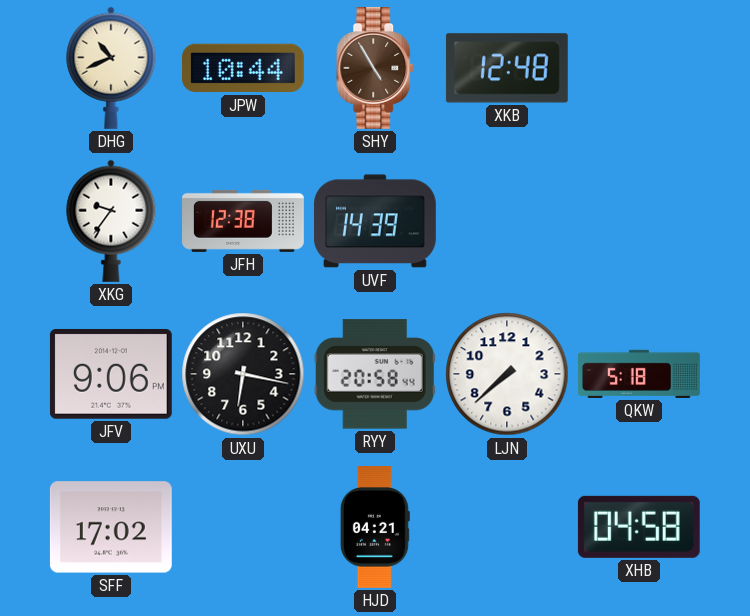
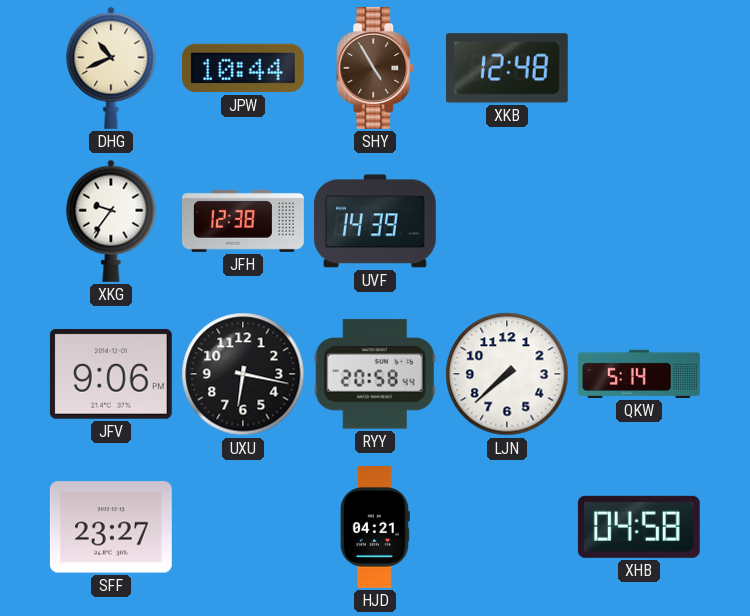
QKW: 5:18 -> 5:14 (640, 374)
SFF: 17:02 -> 23:27 (111, 527)
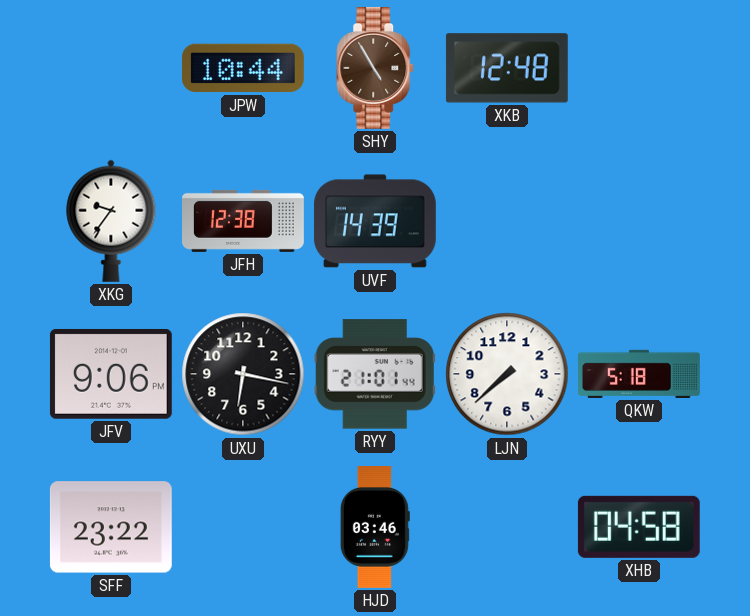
DHG: 10:41 -> none (111, 68)
RYY: 20:58 -> 21:01 (375, 374)
QKW: 5:14 -> 5:18 (640, 374)
SFF: 23:27 -> 23:22 (111, 527)
HJD: 04:21 -> 03:46 (375, 528)
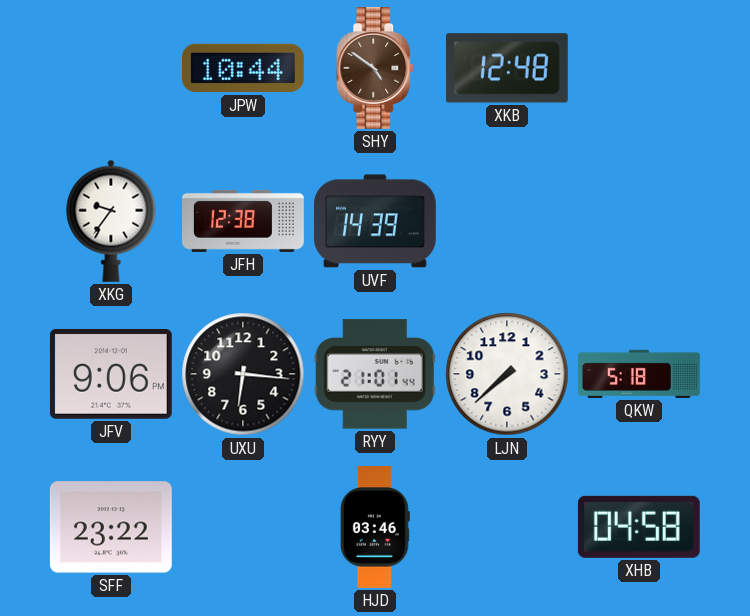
SHY: 4:55 -> 4:51 (376, 68)
UXU: 6:17 -> 6:16 (243, 374)
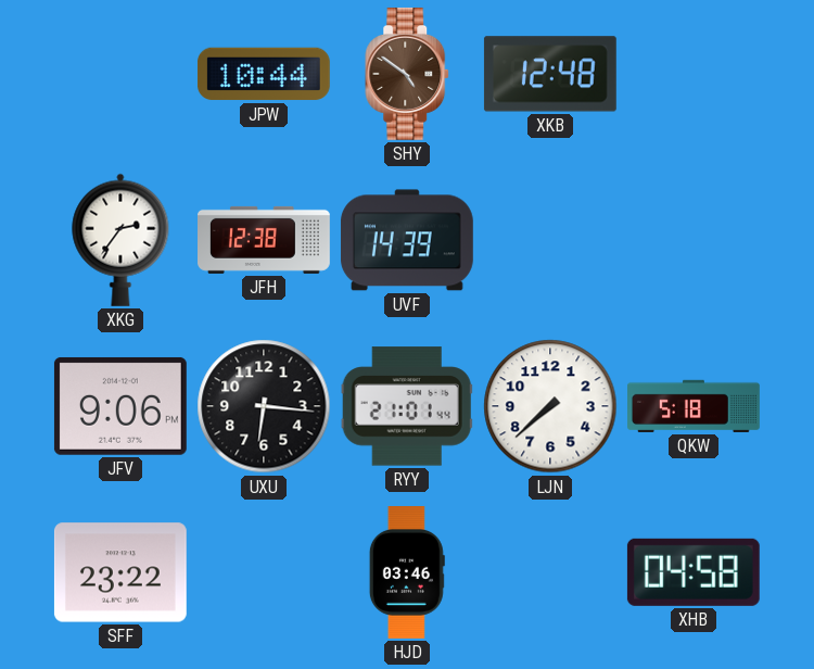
XKG: 9:36 -> 2:36 (120, 240)
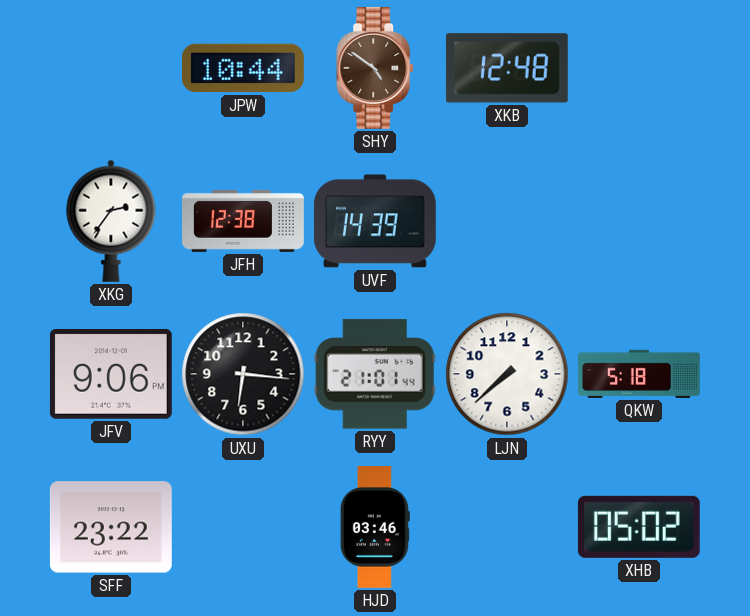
XHB: 04:58 -> 05:02 (639, 527)
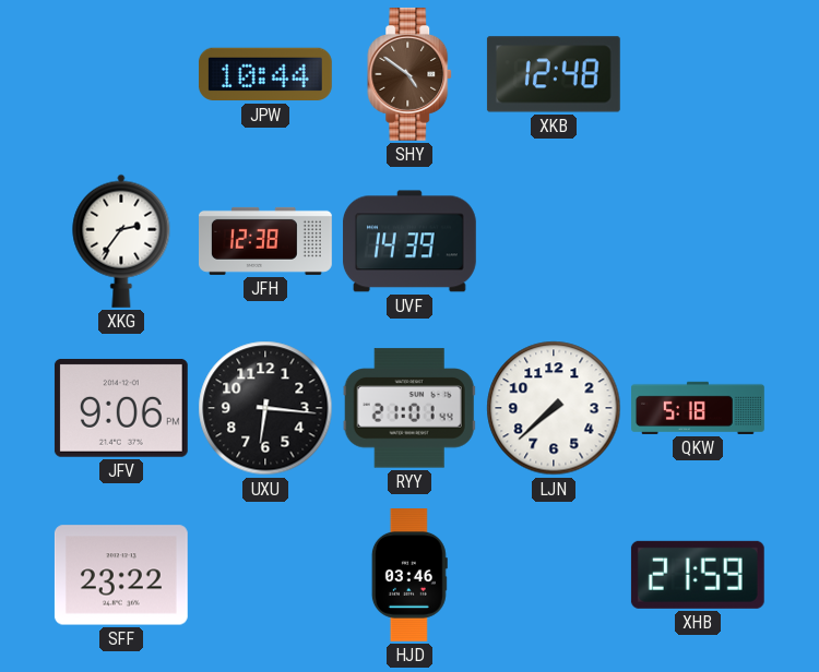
XHB: 05:02 -> 21:59 (698, 575)
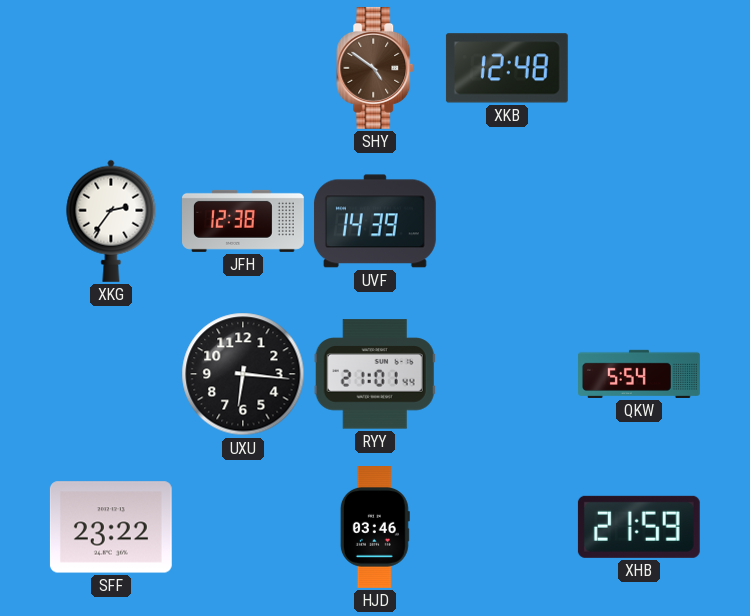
JPW: 10:44 -> none (265, 74)
JFV: 9:06 -> none (121, 408)
LJN: 7:38 -> none (554, 408)
QKW: 5:18 -> 5:54 (640, 374)
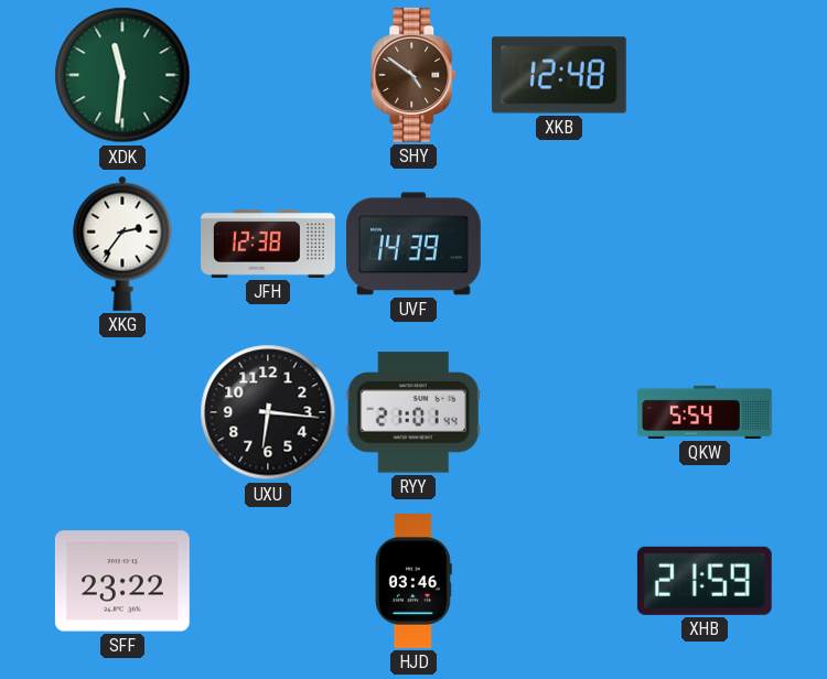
XDK: none -> 11:31 (122, 75)
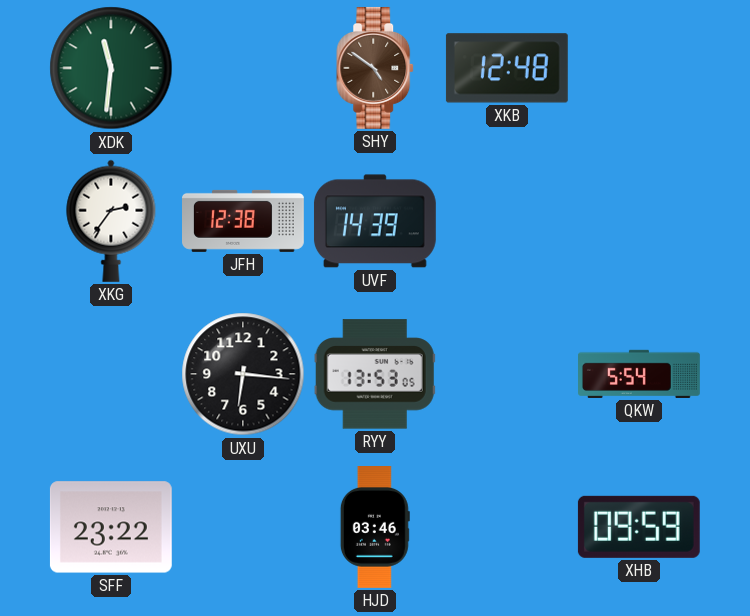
RYY: 21:01 -> 13:53 (375, 374)
XHB: 21:59 -> 09:59 (639, 527)
